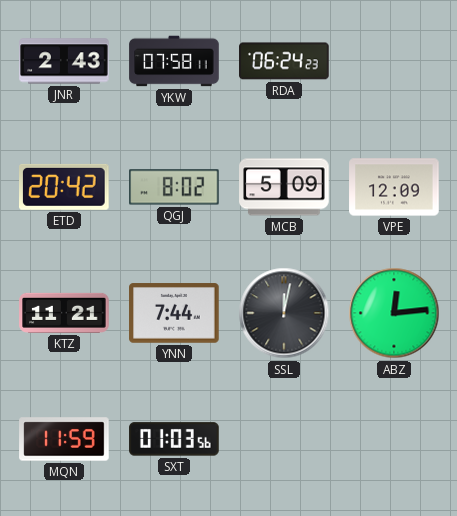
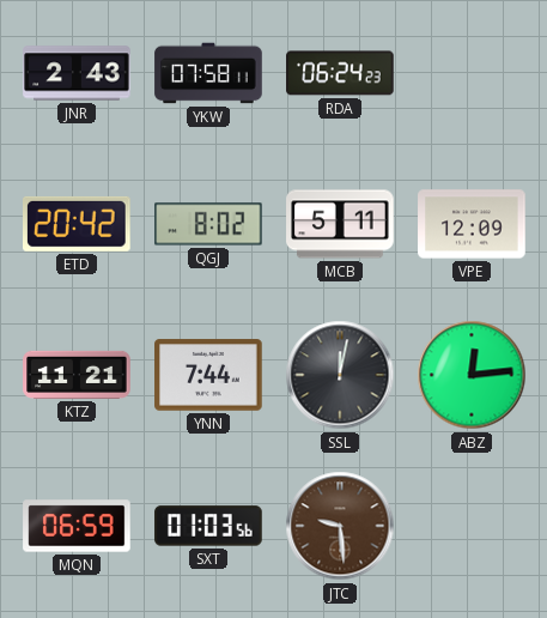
MCB: 5:09 -> 5:11 (340, 224)
MQN: 11:59 -> 06:59 (77, 526)
JTC: none -> 9:29 (340, 526)
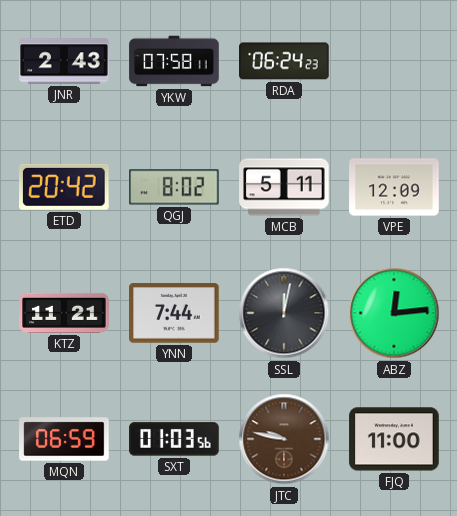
JTC: 9:29 -> 9:47 (284, 439)
FJQ: none -> 11:00 (394, 439)
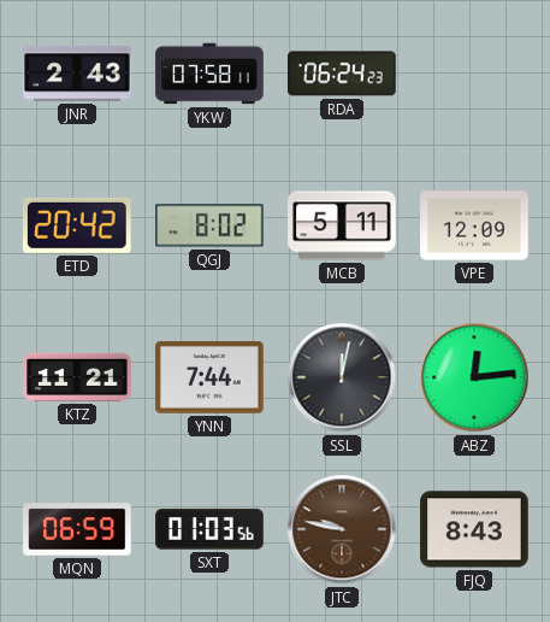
FJQ: 11:00 -> 8:43 (474, 529)
